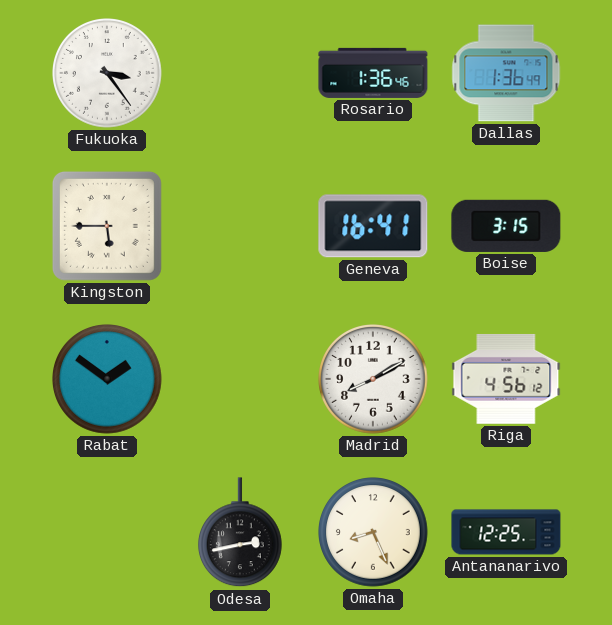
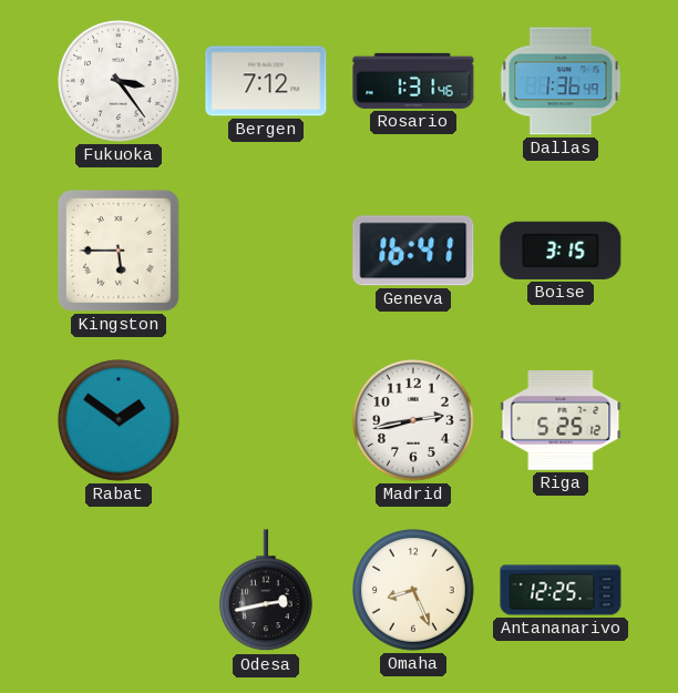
Bergen: none -> 7:12 (266, 81)
Rosario: 1:36 -> 1:31 (413, 81)
Madrid: 8:10 -> 2:43 (414, 421)
Riga: 4:56 -> 5:25 (561, 420)
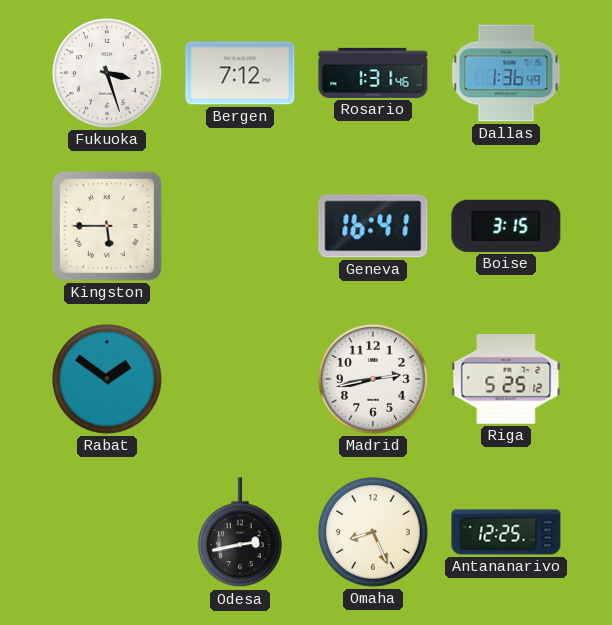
Fukuoka: 3:24 -> 3:27 (108, 74)
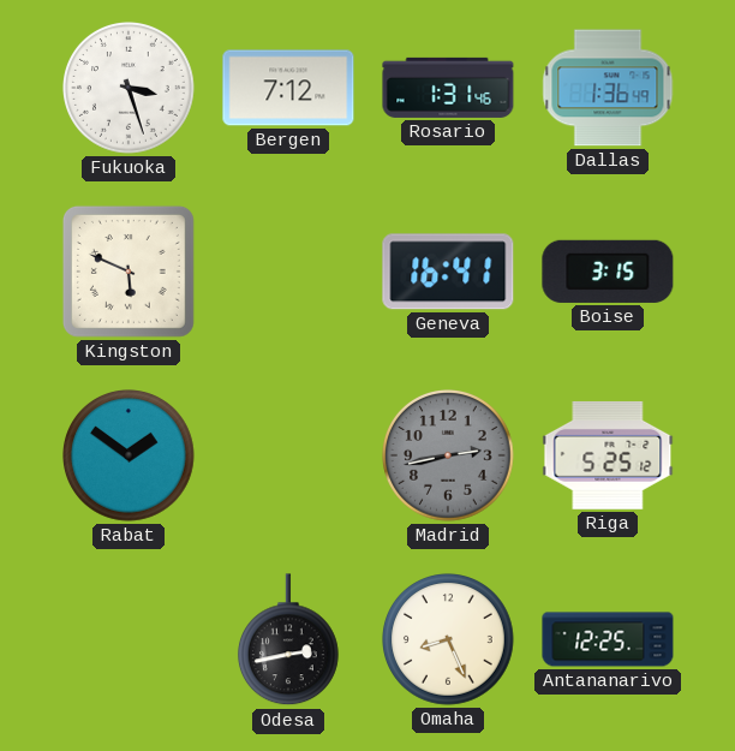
Kingston: 5:45 -> 5:49 (129, 272)
Madrid dial: white -> grey (449, 457)
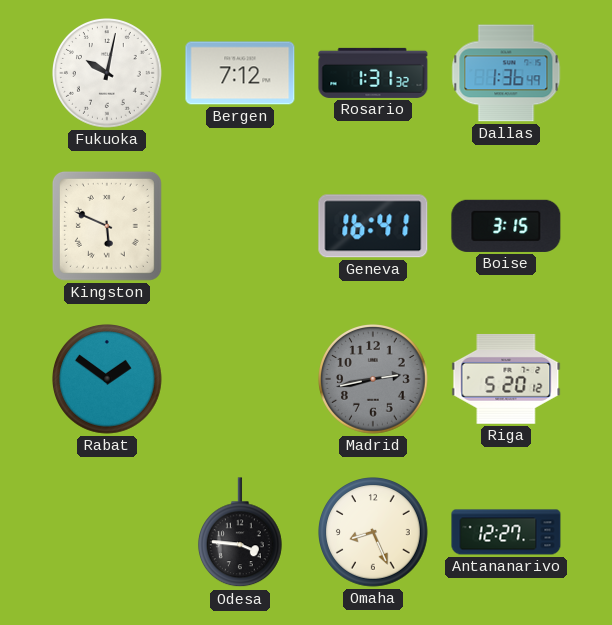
Fukuoka: 3:27 -> 10:02 (108, 74)
Rosario: 1:31:46 -> 1:31:32 (373, 73)
Riga: 5:25 -> 5:20 (506, 379)
Odesa: 2:43 -> 3:46 (240, 533)
Antananarivo: 12:25 -> 12:27 (506, 532)
